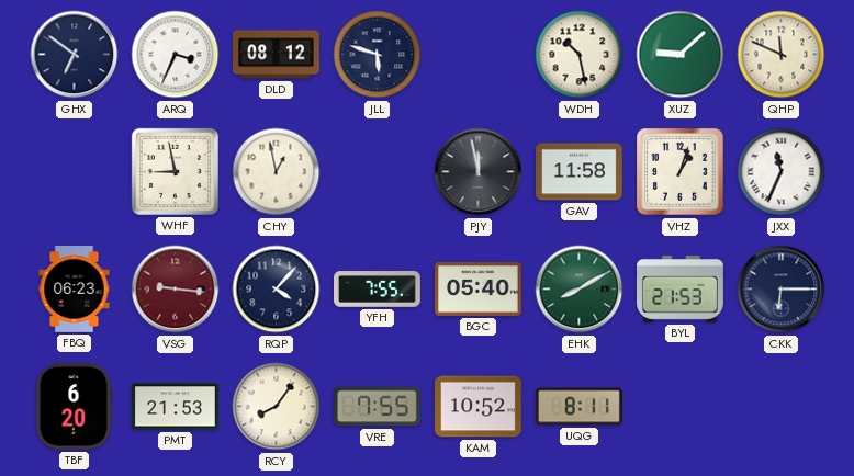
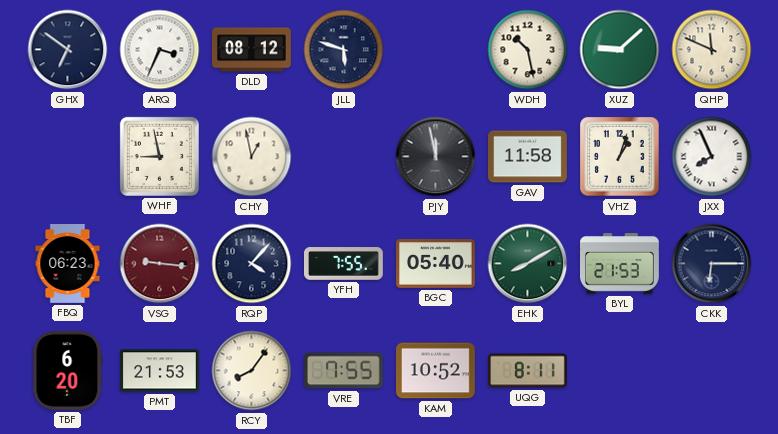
JXX: 11:34 -> 7:56 (712, 157)
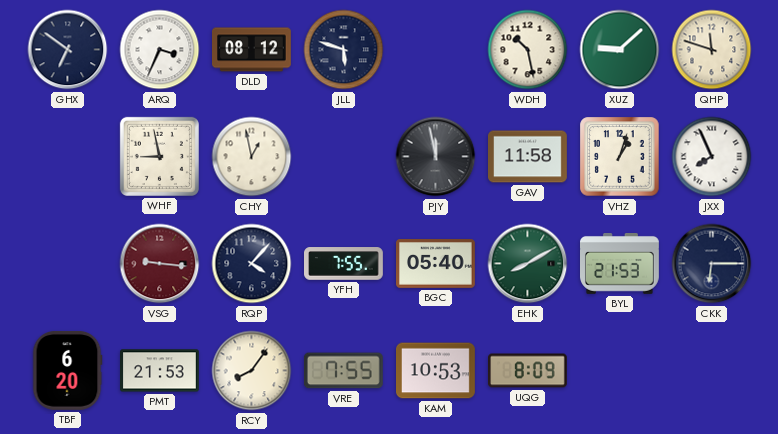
QHP: 11:49 -> 11:48 (712, 50)
FBQ: 06:23 -> none (68, 264)
KAM: 10:52 -> 10:53 (436, 371)
UQG: 8:11 -> 8:09 (528, 371)
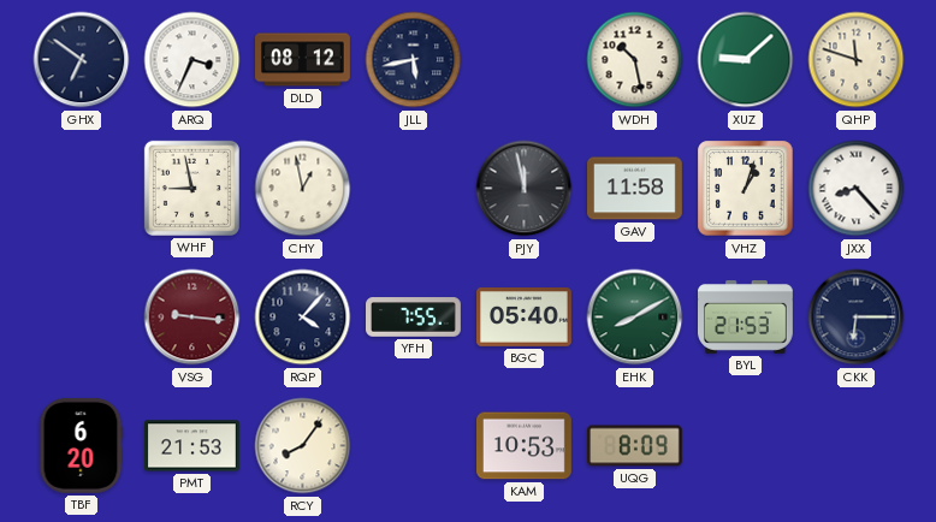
JLL: 5:48 -> 5:43 (414, 60)
JXX: 7:56 -> 8:23 (857, 189)
VRE: 7:55 -> none (343, 371)
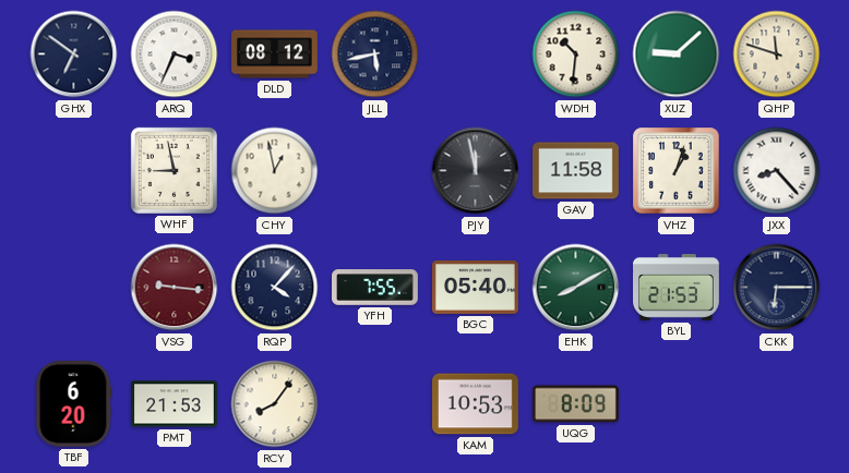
WDH: 10:28 -> 10:31 (576, 54)
